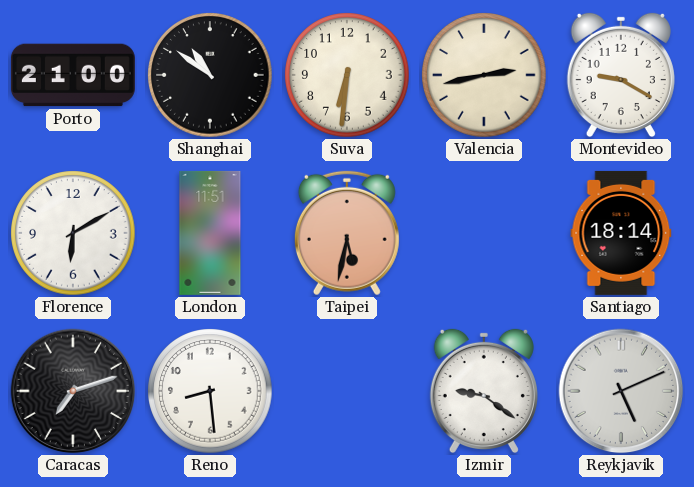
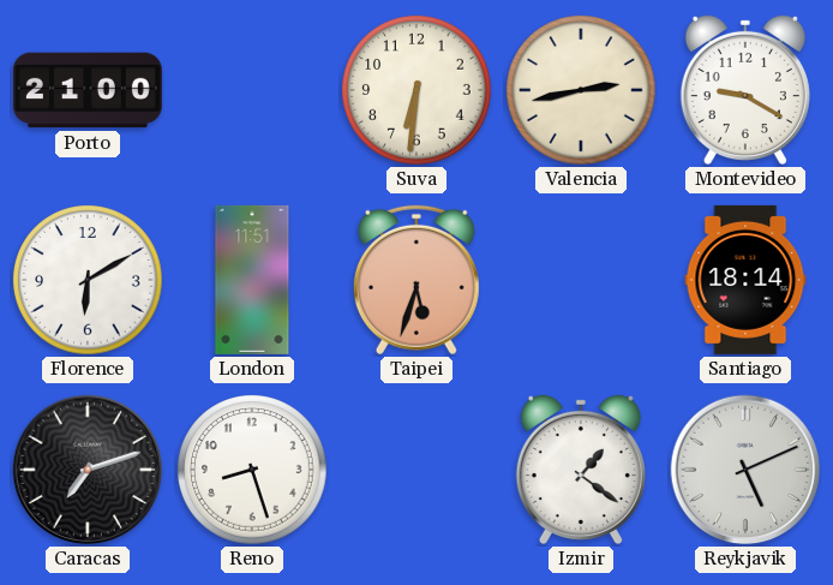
Shanghai: 10:51 -> none (210, 75)
Taipei: 5:32 -> 5:33 (416, 280)
Reno: 8:29 -> 8:27 (252, 470)
Izmir: 9:21 -> 1:21 (581, 470)
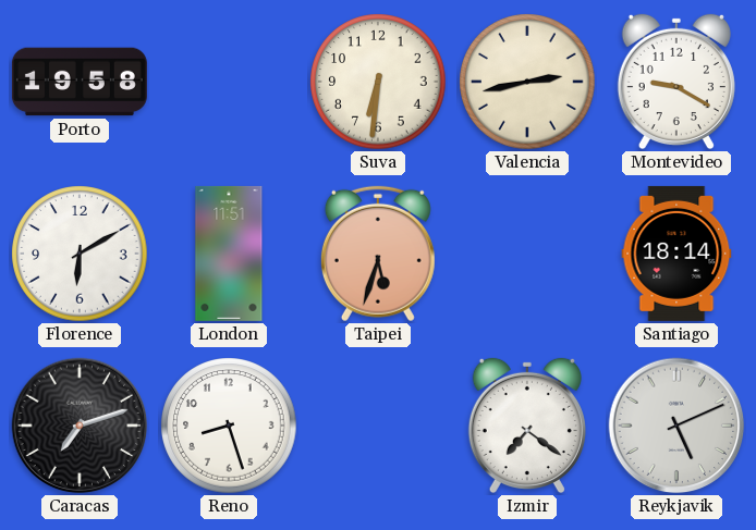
Porto: 21:00 -> 19:58 (80, 82)
Izmir: 1:21 -> 7:21 (527, 426)
